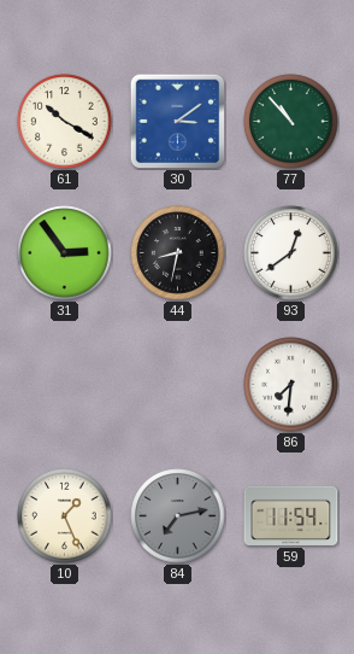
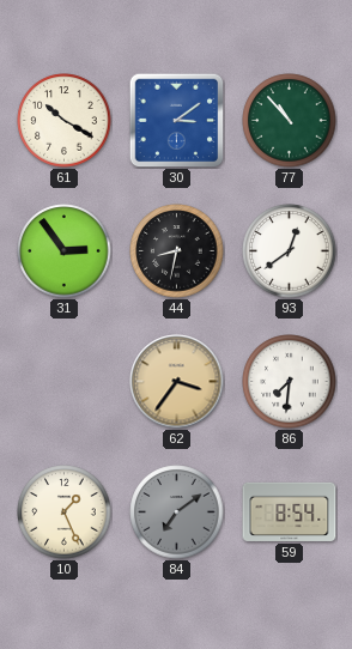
62: none -> 3:36 (177, 382)
84: 7:13 -> 7:09 (177, 512)
59: 11:54 -> 8:54 (290, 511)
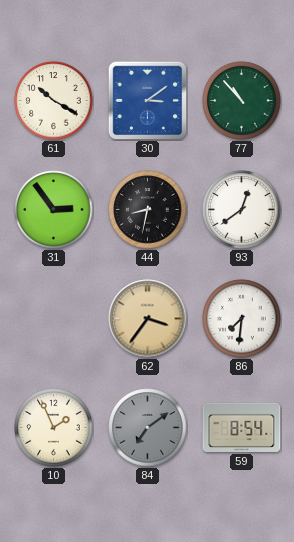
10: 1:26 -> 1:56 (54, 428)
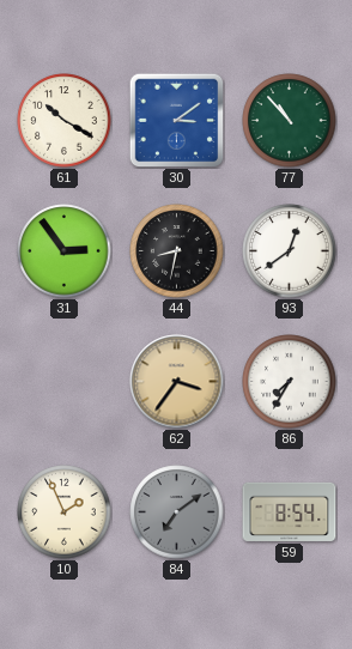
86: 7:31 -> 7:35 (290, 382)
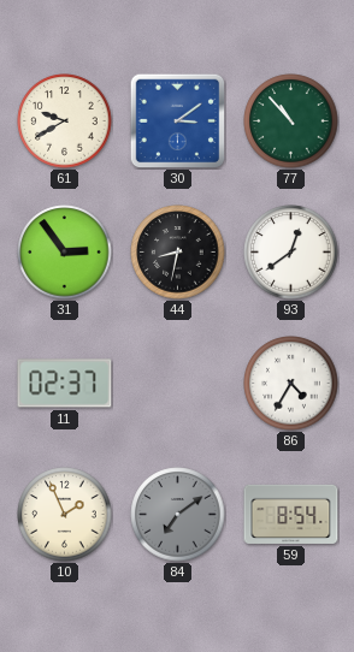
61: 10:20 -> 9:40 (65, 121)
11: none -> 02:37 (65, 384)
62: 3:36 -> none (177, 382)
86: 7:35 -> 4:35 (291, 384)
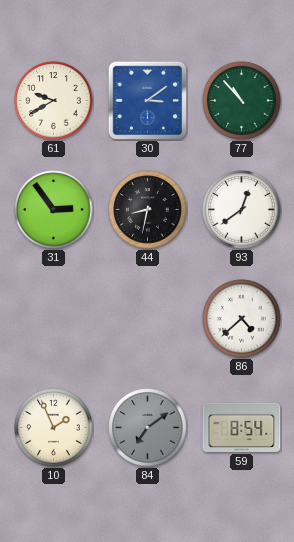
11: 02:37 -> none (65, 384)
86: 4:35 -> 4:38 (242, 319)
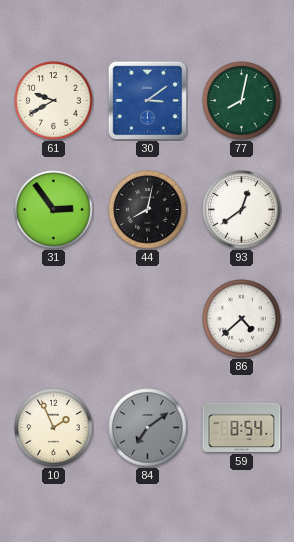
77: 10:53 -> 8:02 (242, 101)
44: 8:32 -> 8:02 (148, 210)
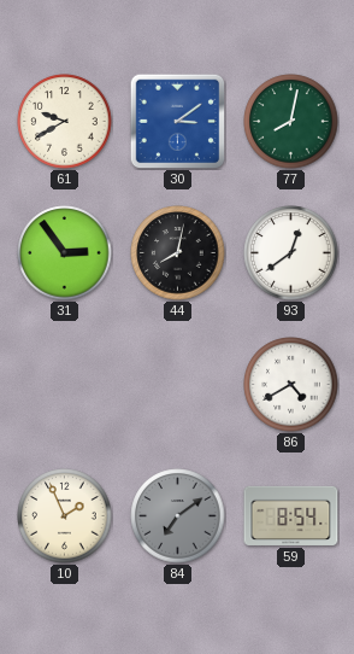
86: 4:38 -> 4:40 (291, 385)
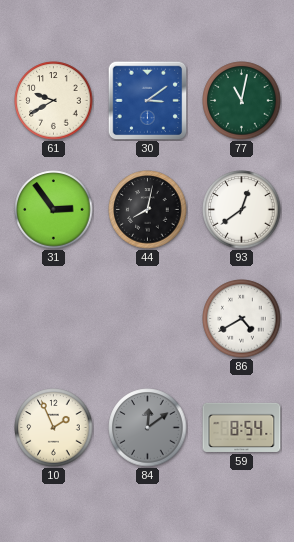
77: 8:02 -> 11:02 (242, 101)
84: 7:09 -> 12:09 (148, 428)
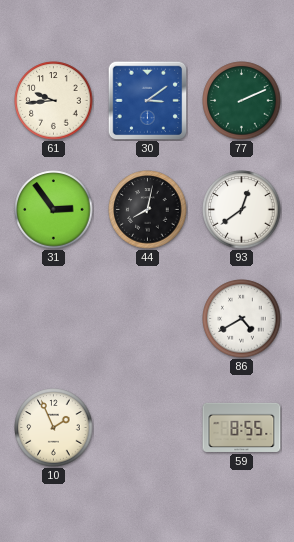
61: 9:40 -> 9:44 (54, 101)
77: 11:02 -> 2:11 (242, 101)
84: 12:09 -> none (148, 428)
59: 8:54 -> 8:55 (242, 427)
